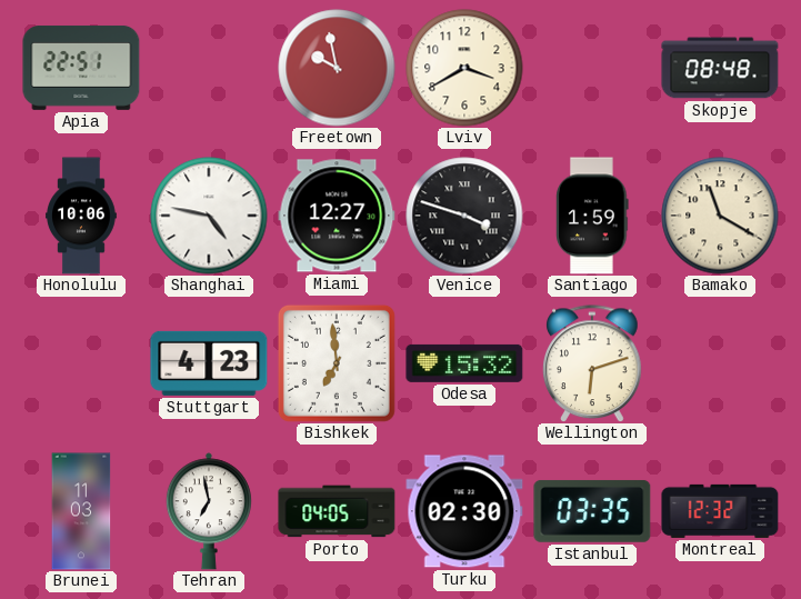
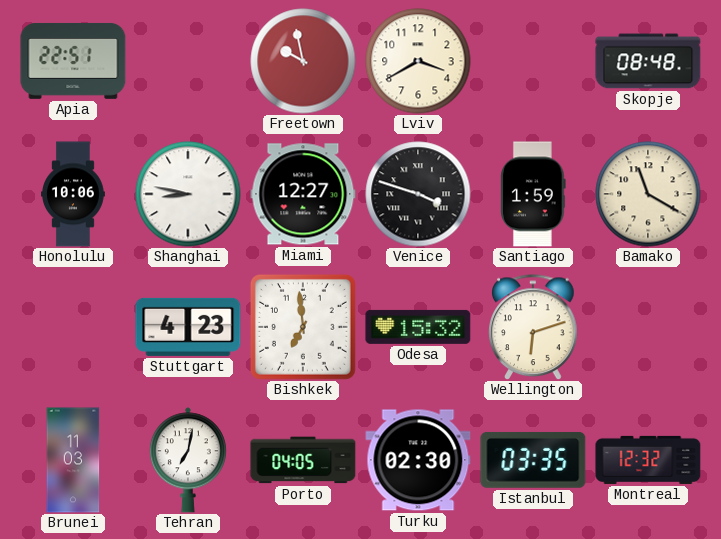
Shanghai: 4:47 -> 8:47 (188, 194)
Tehran: 6:58 -> 7:02 (188, 460)
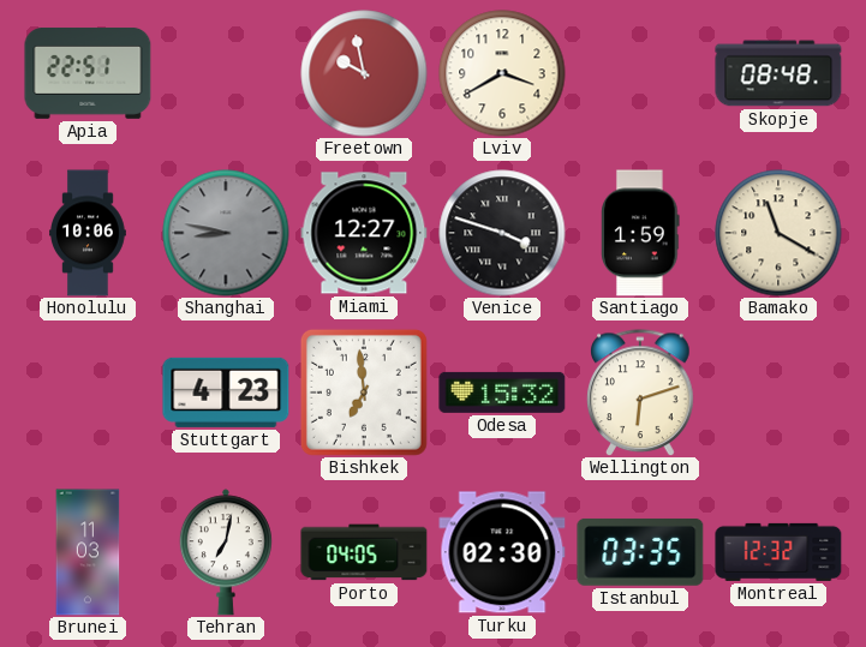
Shanghai dial: white -> grey (226, 233)
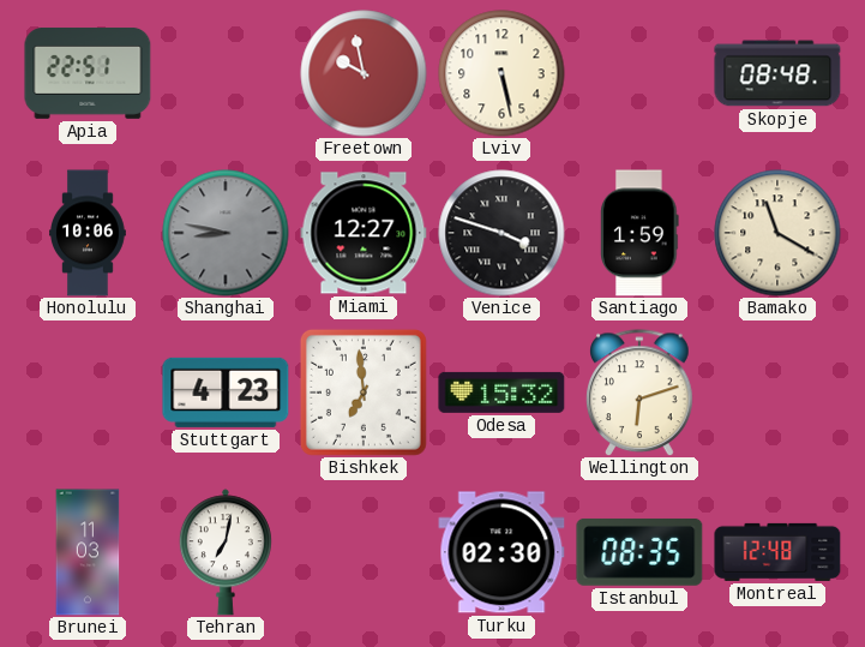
Lviv: 3:40 -> 5:28 (501, 73)
Porto: 04:05 -> none (364, 552)
Istanbul: 03:35 -> 08:35 (639, 552)
Montreal: 12:32 -> 12:48 (777, 552)
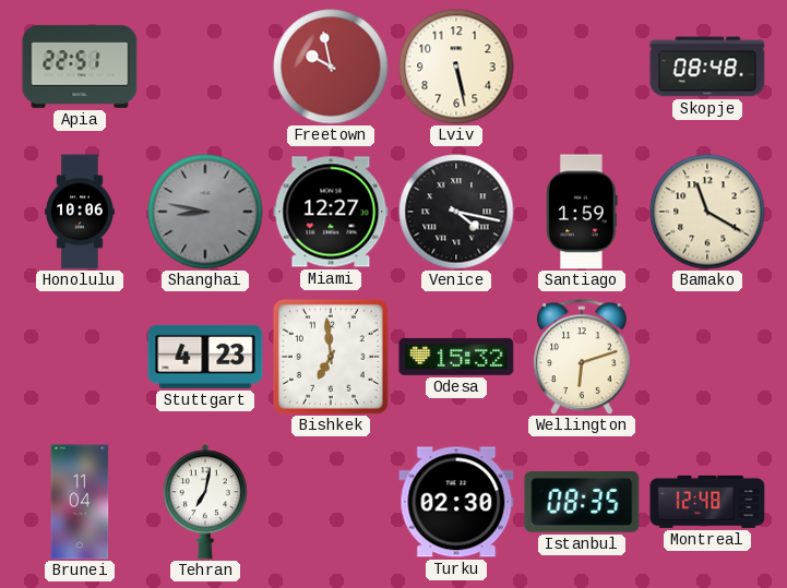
Venice: 3:48 -> 4:17 (456, 212)
Brunei: 11:03 -> 11:04 (80, 502)
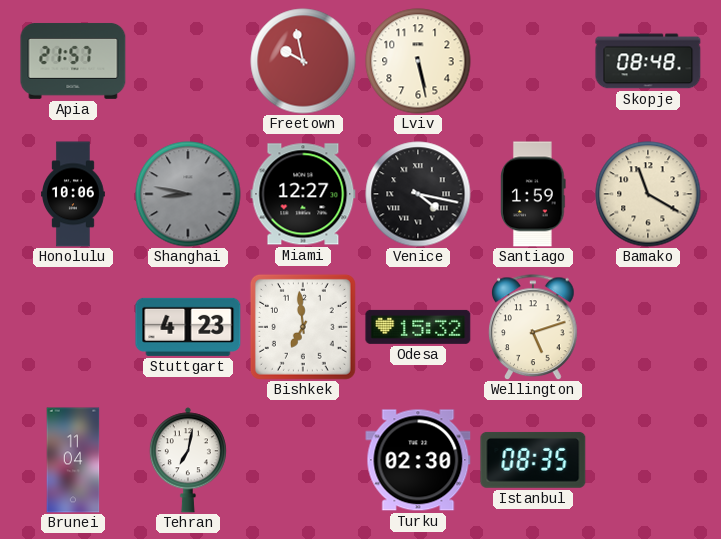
Apia: 22:51 -> 21:57 (73, 61)
Wellington: 6:12 -> 5:12 (533, 327)
Montreal: 12:48 -> none (707, 502)
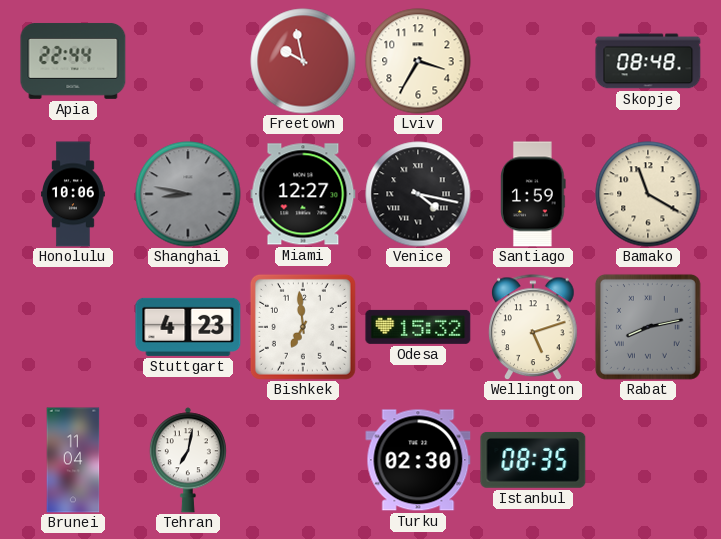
Apia: 21:57 -> 22:44 (73, 61)
Lviv: 5:28 -> 3:35 (418, 61)
Rabat: none -> 8:13 (648, 327)
